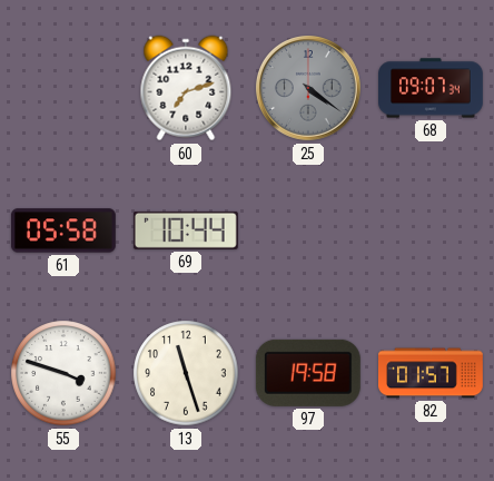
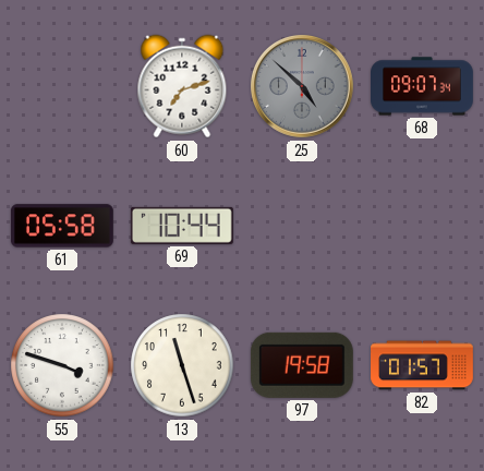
25: 4:21 -> 4:52 (303, 87)
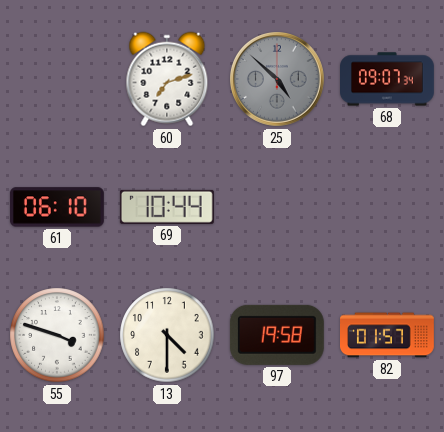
61: 05:58 -> 06:10 (57, 207)
13: 11:27 -> 4:30 (167, 335)
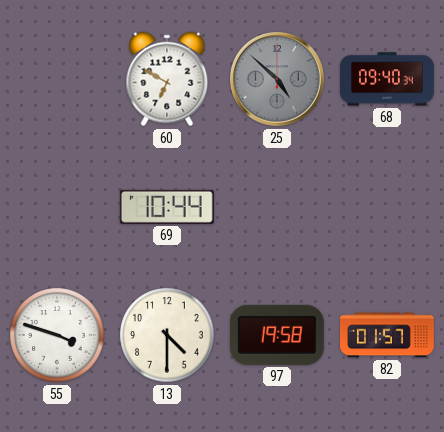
60: 7:12 -> 6:50 (167, 79)
68: 09:07 -> 09:40 (388, 79)
61: 06:10 -> none (57, 207)
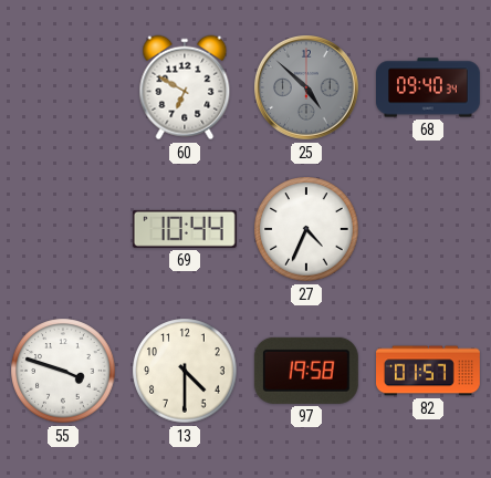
27: none -> 4:34 (306, 229)
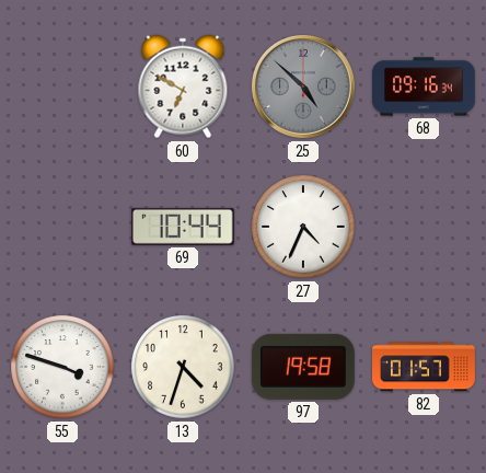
68: 09:40 -> 09:16 (425, 86)
13: 4:30 -> 4:33 (183, 367)
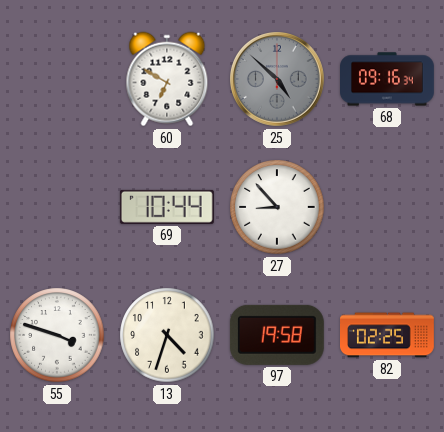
27: 4:34 -> 8:53 (277, 207)
82: 01:57 -> 02:25 (388, 335)
